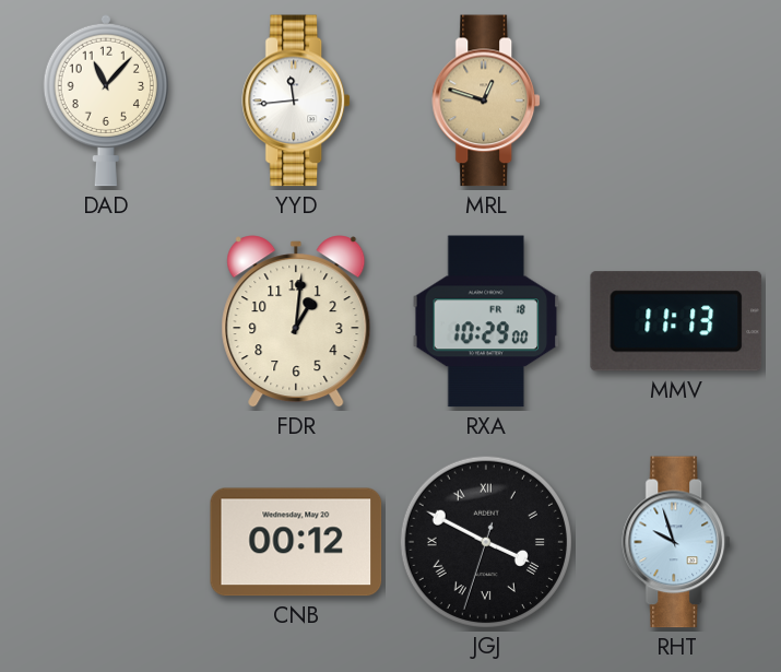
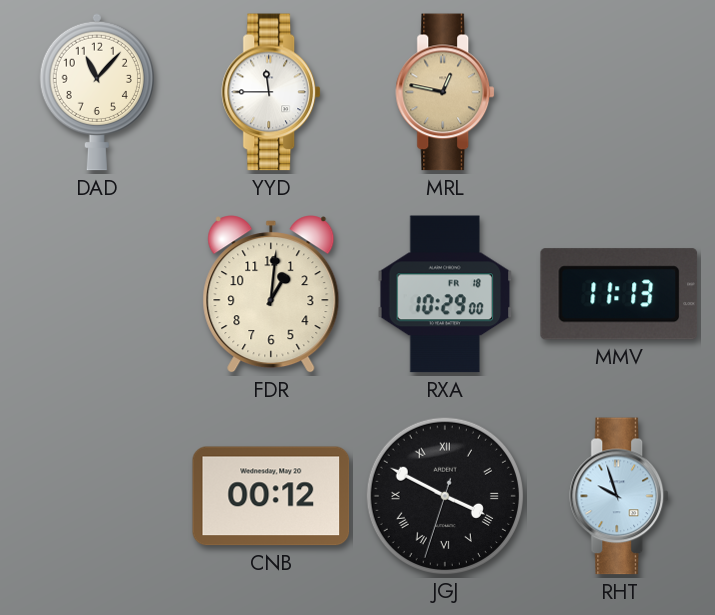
YYD: 11:44 -> 11:45 (272, 92)
MRL: 12:48 -> 12:47 (446, 92)
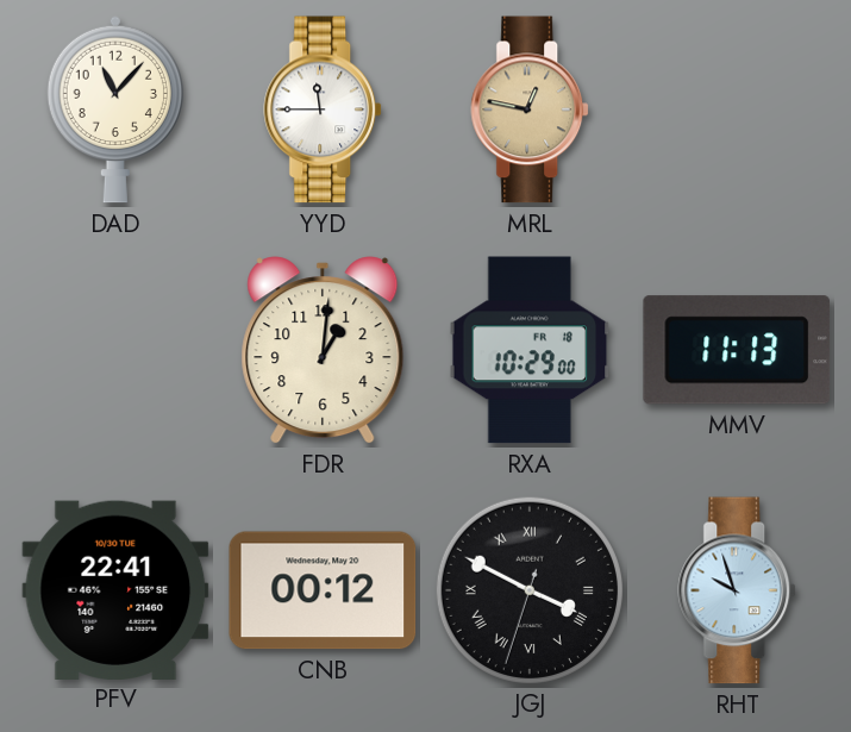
PFV: none -> 22:41 (115, 589)
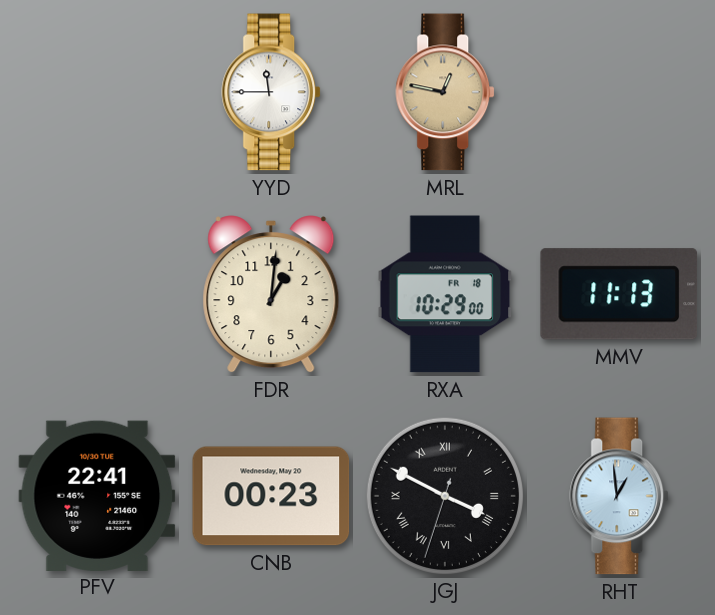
DAD: 11:07 -> none (114, 110)
CNB: 00:12 -> 00:23 (271, 496)
RHT: 9:57 -> 12:59 (620, 496)
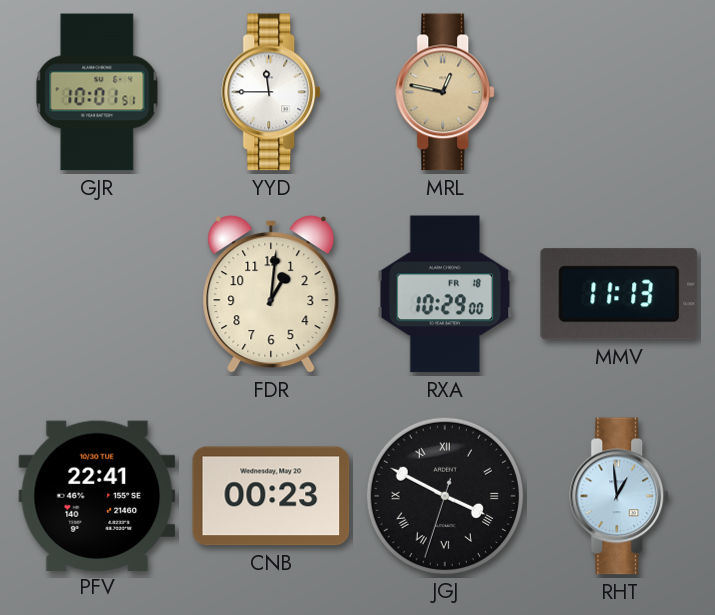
GJR: none -> 10:01 (97, 92)
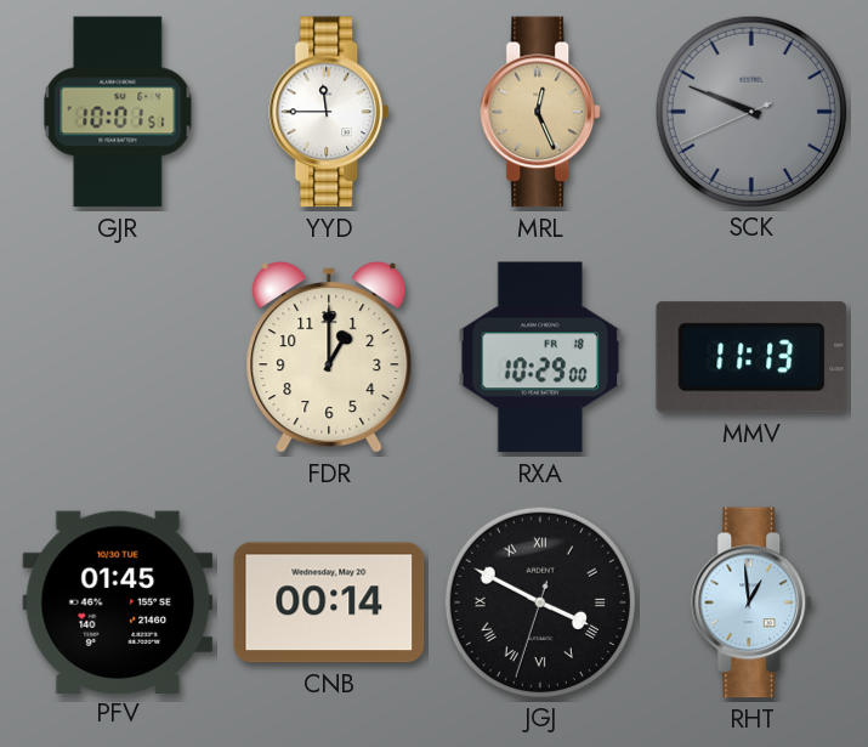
MRL: 12:47 -> 12:26 (541, 112)
SCK: none -> 9:48 (750, 111)
FDR: 1:01 -> 1:00 (329, 357)
PFV: 22:41 -> 01:45 (118, 601)
CNB: 00:23 -> 00:14 (329, 602)
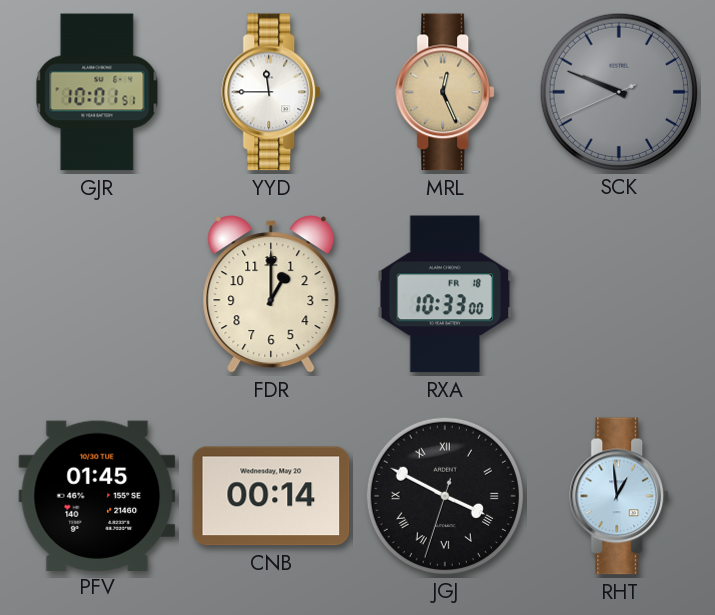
RXA: 10:29 -> 10:33 (445, 294)
MMV: 11:13 -> none (750, 357)
